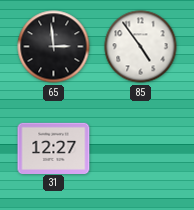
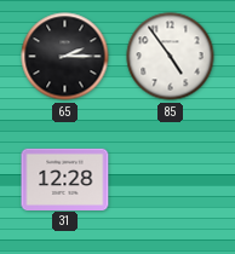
65: 2:59 -> 2:15 (65, 57)
31: 12:27 -> 12:28 (65, 179)
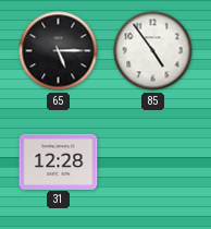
65: 2:15 -> 5:15 (59, 51)
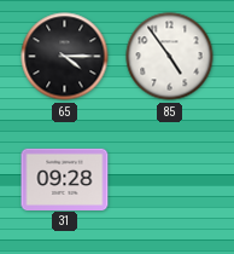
65: 5:15 -> 4:15 (65, 57)
31: 12:28 -> 09:28 (65, 179)
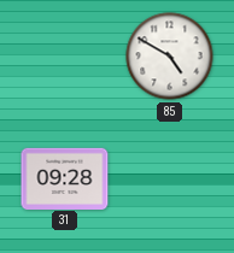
65: 4:15 -> none (65, 57)
85: 4:54 -> 4:50 (170, 57)
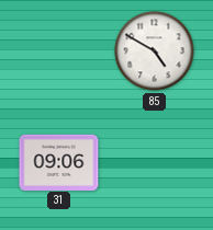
31: 09:28 -> 09:06 (59, 162)
